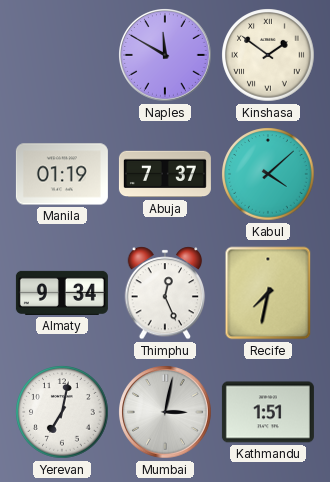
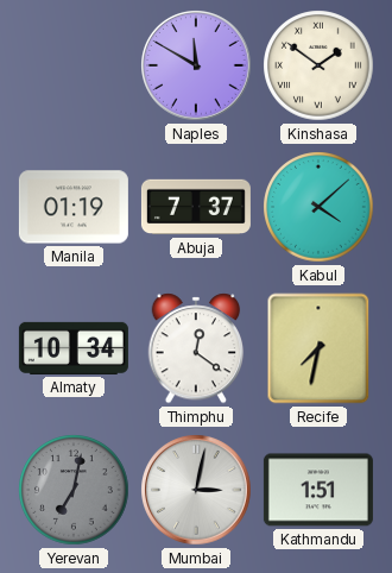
Almaty: 9:34 -> 10:34 (74, 348)
Thimphu: 12:26 -> 12:21 (196, 348)
Yerevan dial: white -> grey (74, 490)
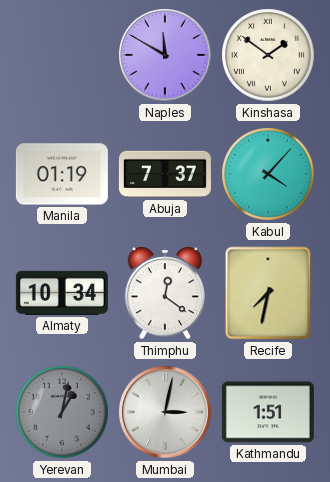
Kabul: 4:08 -> 4:07 (268, 174)
Yerevan: 7:02 -> 1:02 (62, 412)
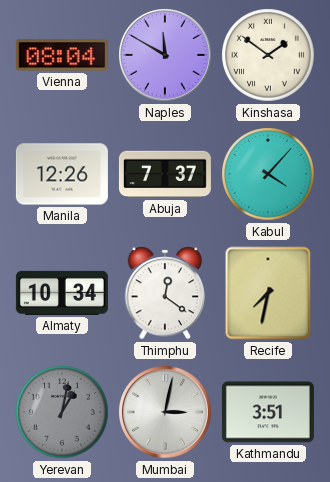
Vienna: none -> 08:04 (62, 55)
Manila: 01:19 -> 12:26 (62, 174)
Kathmandu: 1:51 -> 3:51 (268, 412)
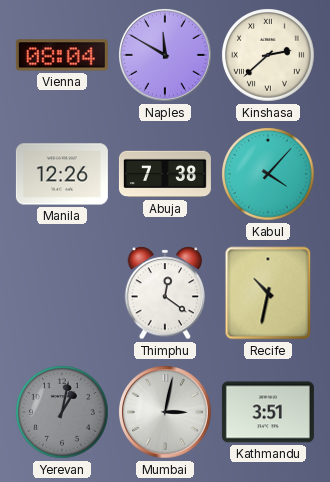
Kinshasa: 1:51 -> 2:38 (268, 55)
Abuja: 7:37 -> 7:38 (165, 174)
Almaty: 10:34 -> none (62, 293)
Recife: 7:32 -> 10:32 (268, 293)
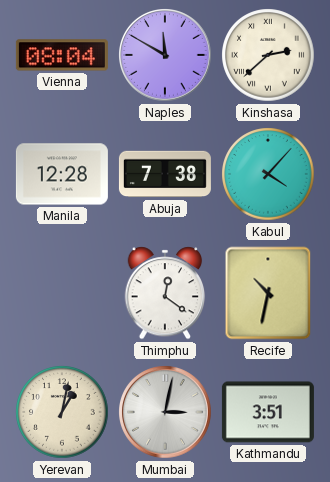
Manila: 12:26 -> 12:28 (62, 174)
Yerevan dial: grey -> cream (62, 412)
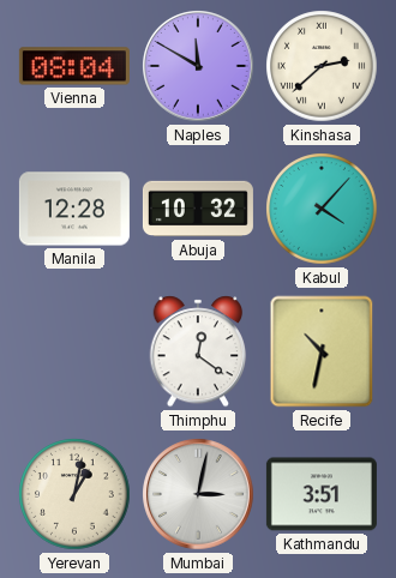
Abuja: 7:38 -> 10:32 (198, 209)
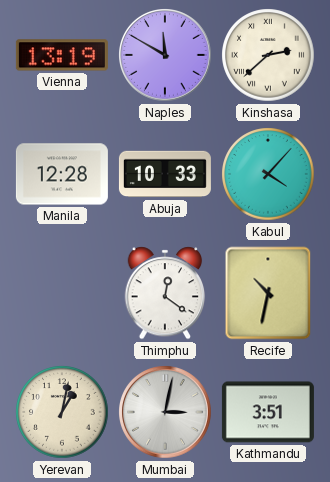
Vienna: 08:04 -> 13:19 (62, 55)
Abuja: 10:32 -> 10:33 (165, 174)
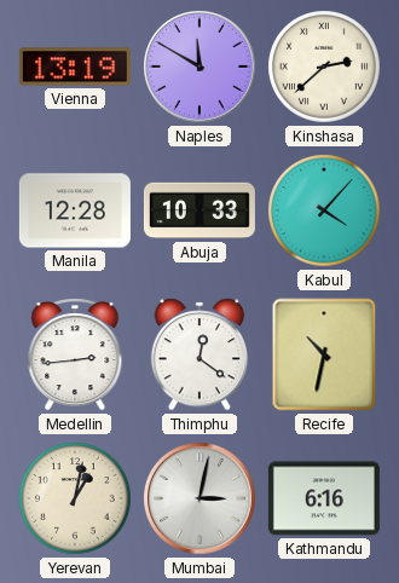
Medellin: none -> 2:44 (75, 354)
Kathmandu: 3:51 -> 6:16 (324, 498)
